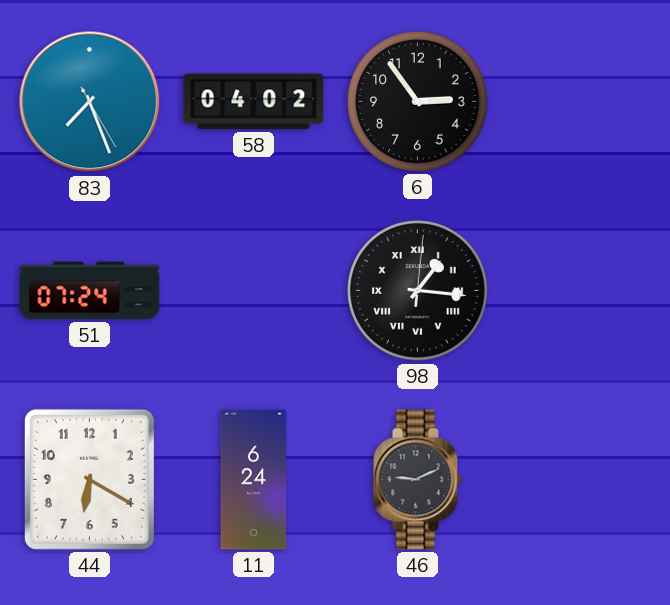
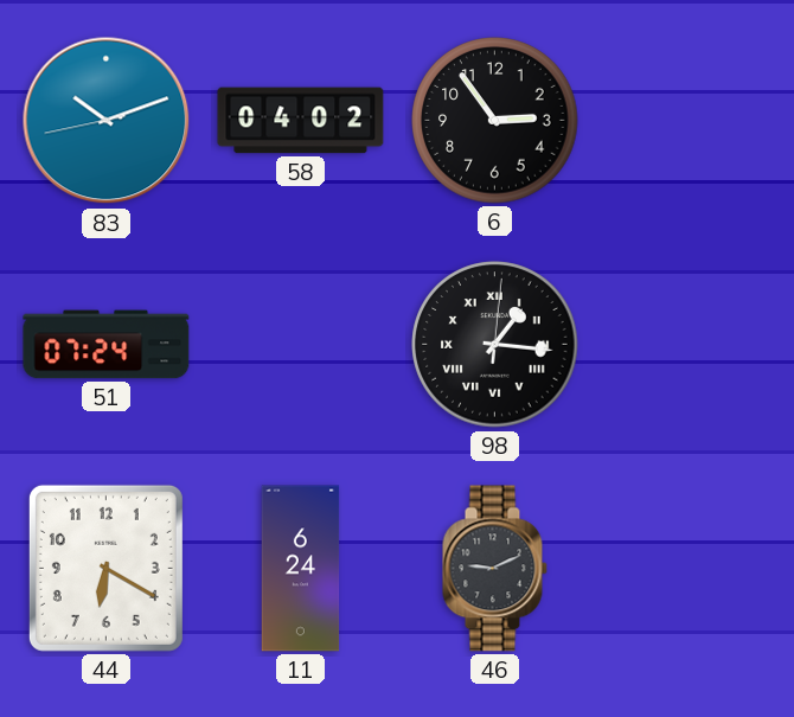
83: 7:26 -> 10:11 (107, 121)
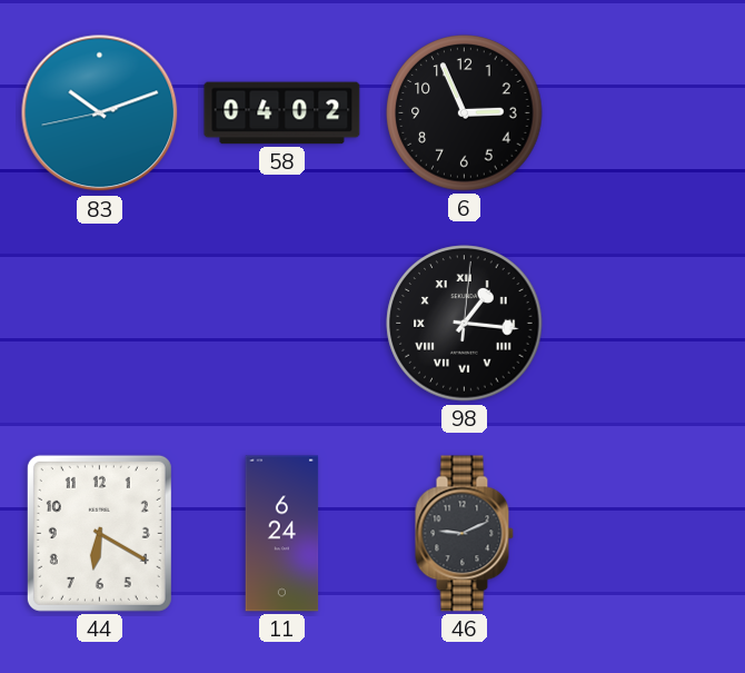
6: 2:54 -> 2:56 (465, 113)
51: 07:24 -> none (107, 345)
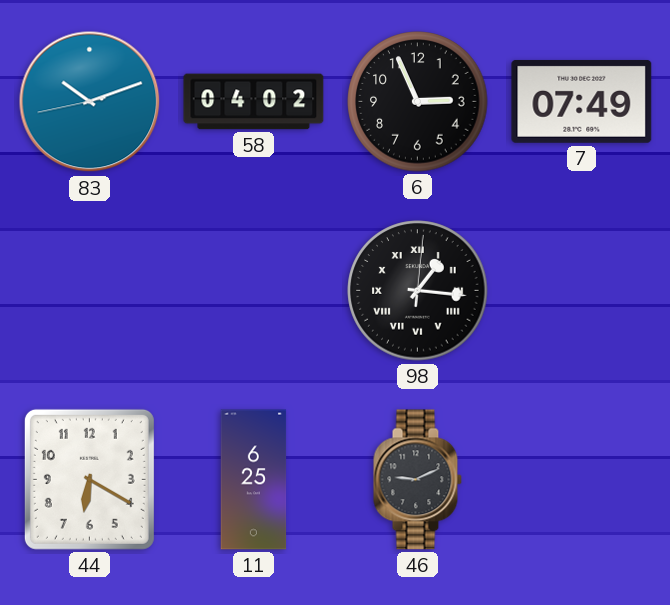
7: none -> 07:49 (582, 101)
11: 6:24 -> 6:25 (254, 480)
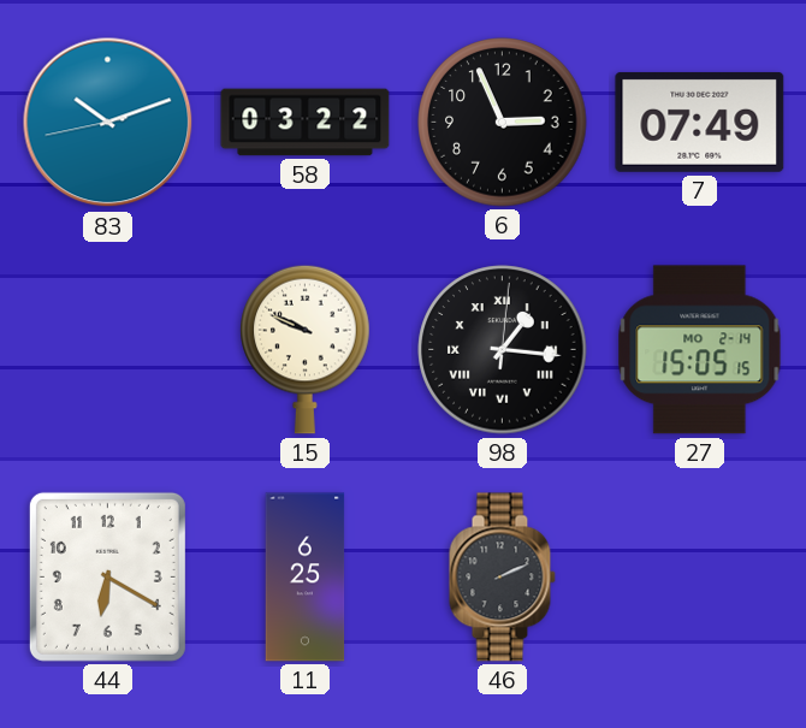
58: 04:02 -> 03:22 (306, 123)
15: none -> 9:49 (306, 349)
27: none -> 15:05 (700, 350)
46: 9:11 -> 2:11 (502, 578)
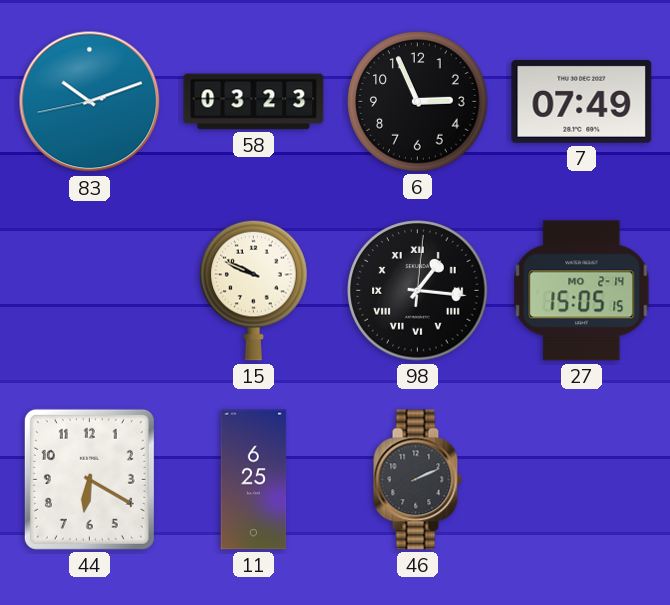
58: 03:22 -> 03:23 (254, 102)
